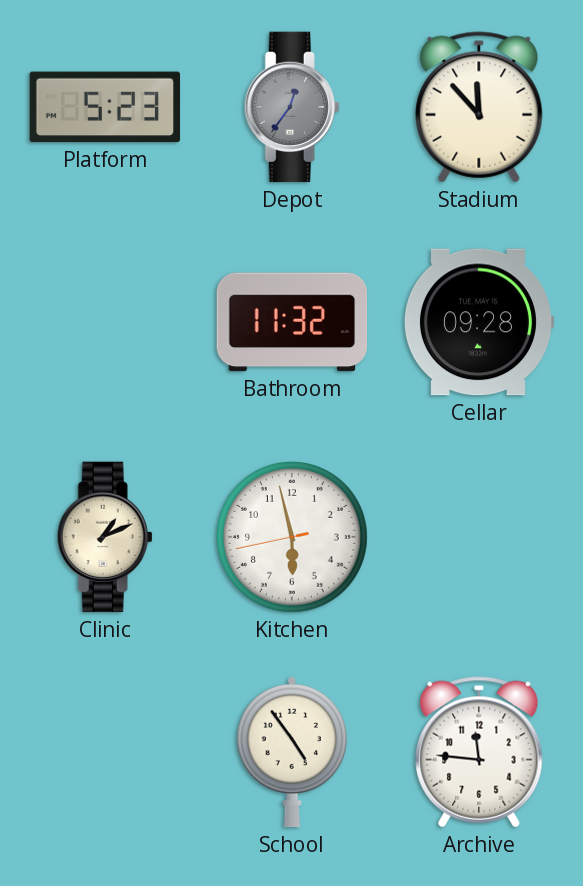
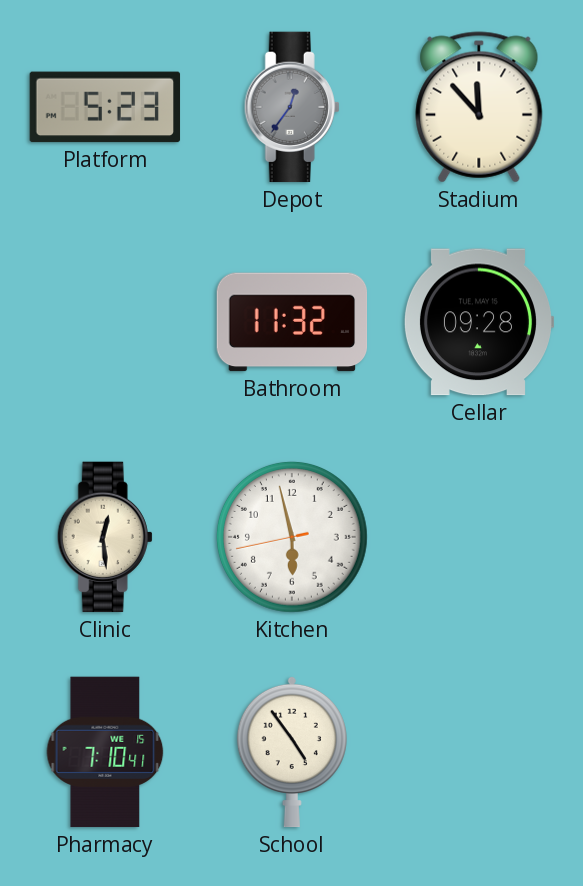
Clinic: 1:11 -> 12:29 (105, 537)
Pharmacy: none -> 7:10 (105, 752)
Archive: 11:46 -> none (479, 752)
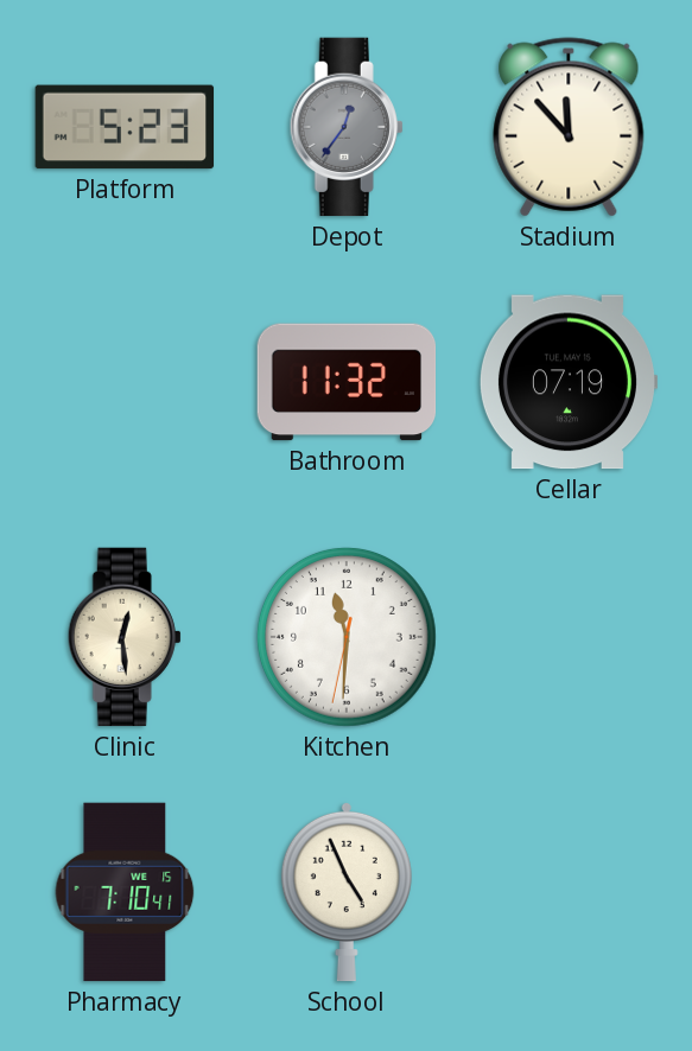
Cellar: 09:28 -> 07:19 (567, 382)
Kitchen: 5:57 -> 11:30 (348, 638)
School: 4:54 -> 4:56 (347, 892)
